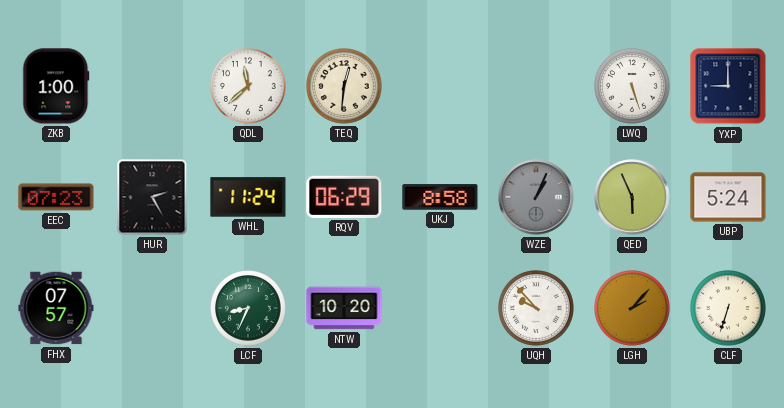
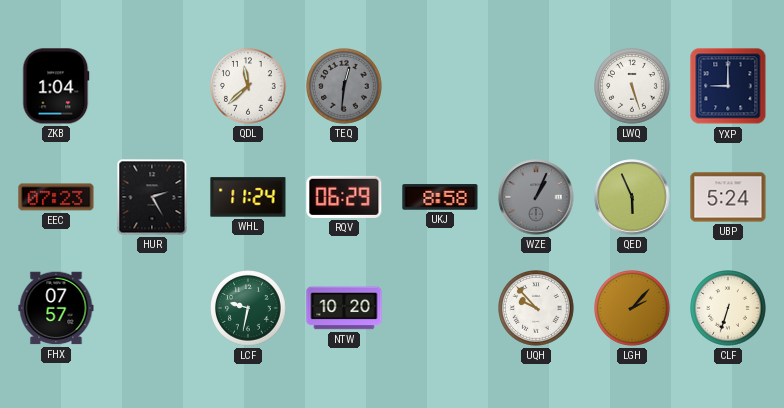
ZKB: 1:00 -> 1:04 (56, 86)
TEQ dial: cream -> grey (345, 87)
LCF: 8:34 -> 9:32 (249, 309)
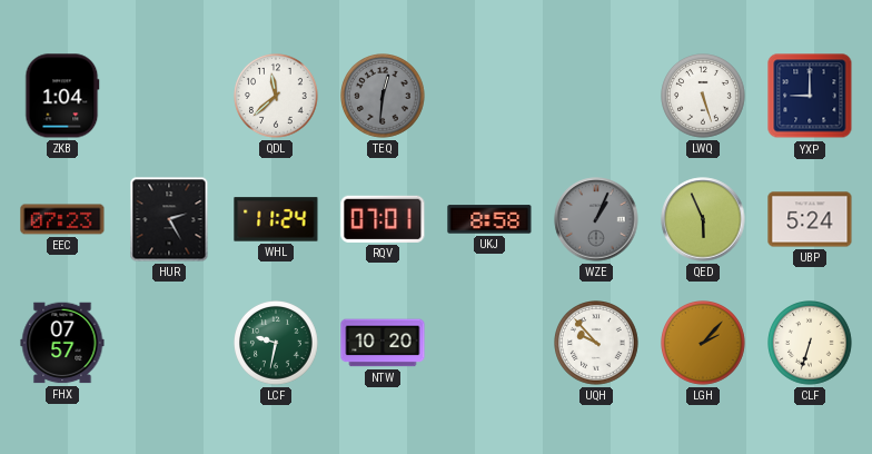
RQV: 06:29 -> 07:01 (383, 219)
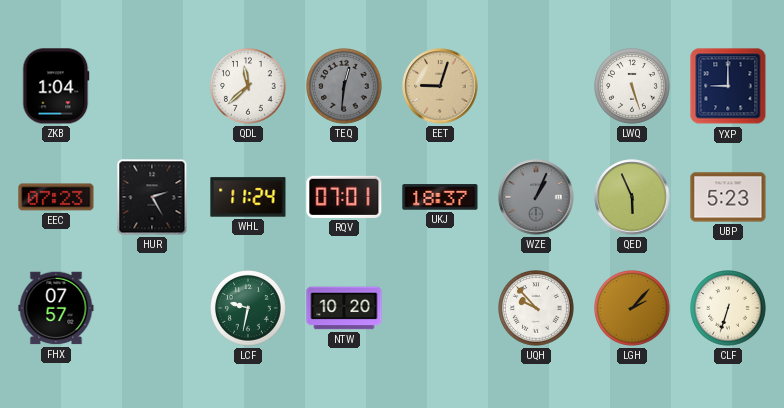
EET: none -> 9:03 (440, 86)
UKJ: 8:58 -> 18:37 (440, 197)
UBP: 5:24 -> 5:23 (728, 197)
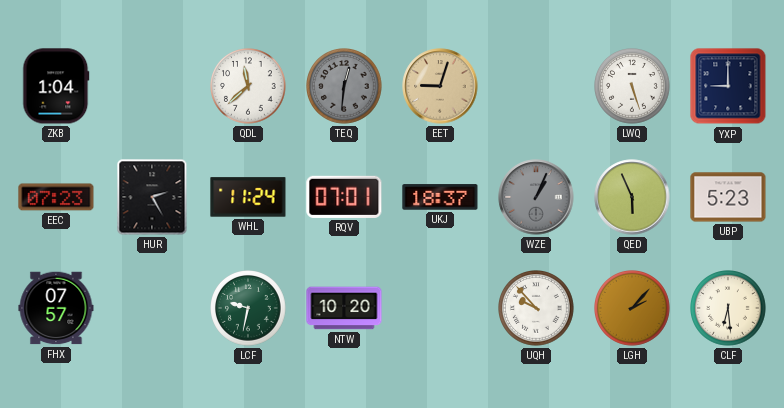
CLF: 6:33 -> 6:29 (729, 309)
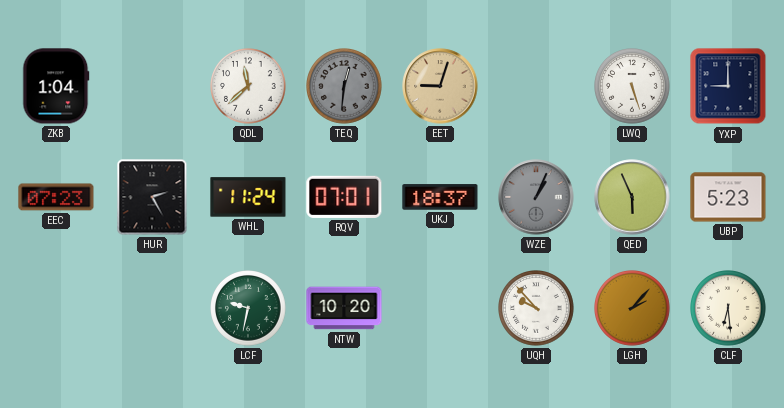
FHX: 07:57 -> none (56, 308)
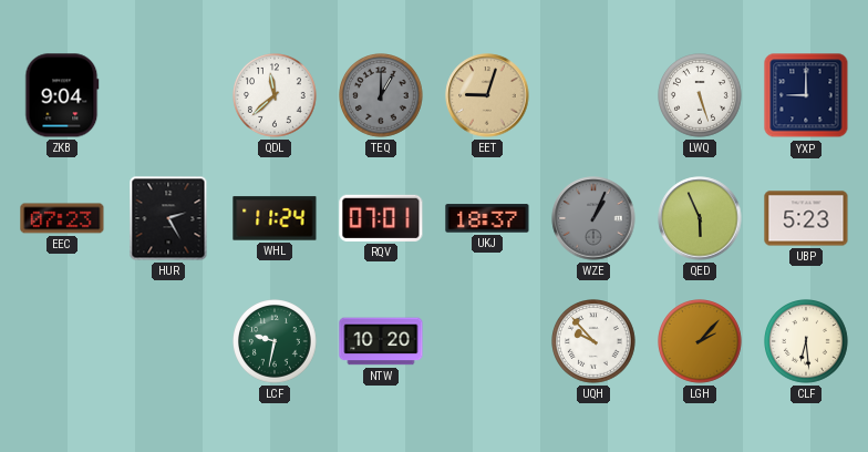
ZKB: 1:04 -> 9:04 (62, 95)
TEQ: 12:31 -> 1:00 (382, 96)
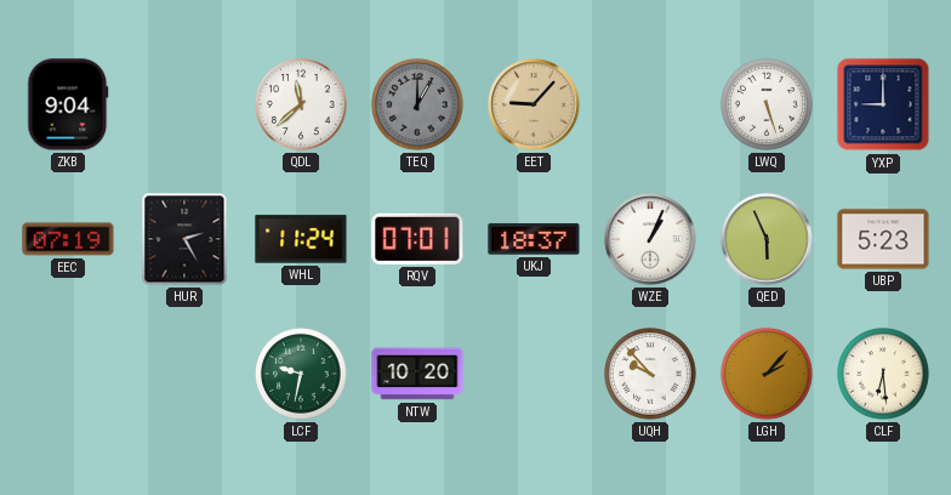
EET: 9:03 -> 9:07 (534, 104)
EEC: 07:23 -> 07:19 (68, 239)
WZE dial: grey -> white (650, 239)
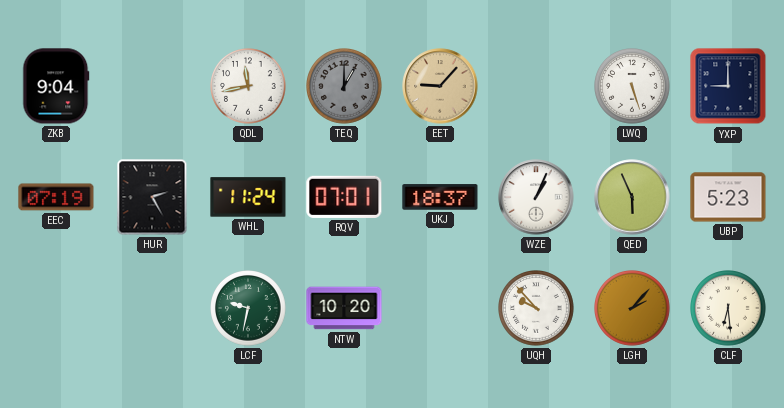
QDL: 11:38 -> 11:43 (249, 87)
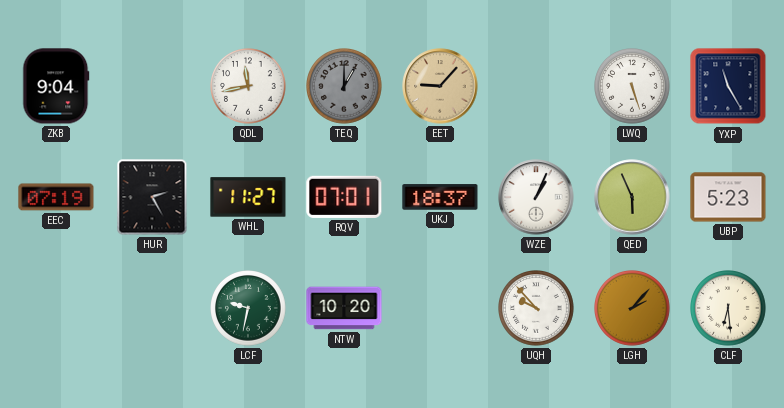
YXP: 9:00 -> 11:25 (728, 86)
WHL: 11:24 -> 11:27 (248, 197)
